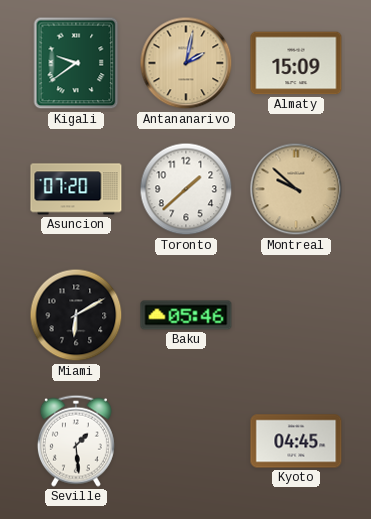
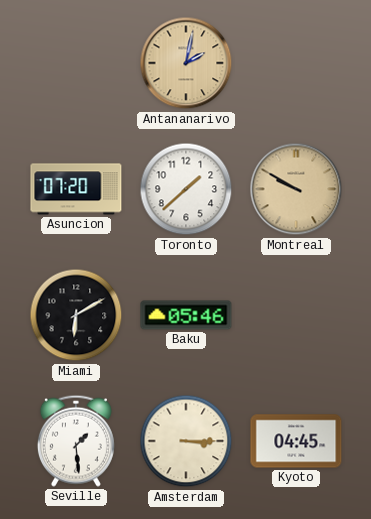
Kigali: 9:39 -> none (76, 63)
Almaty: 15:09 -> none (296, 63)
Montreal: 9:52 -> 9:50 (296, 189)
Amsterdam: none -> 3:15 (186, 441)
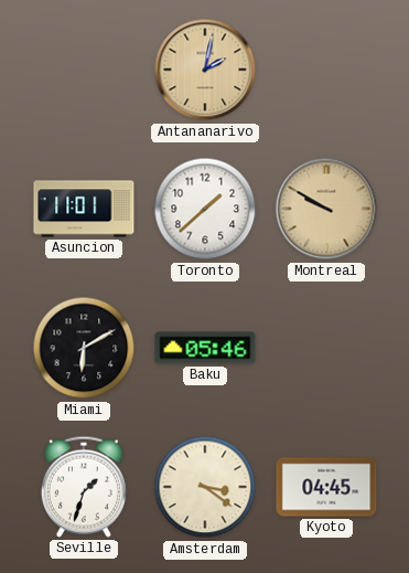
Asuncion: 07:20 -> 11:01 (84, 209)
Seville: 1:29 -> 1:33 (84, 487)
Amsterdam: 3:15 -> 3:21 (205, 487)
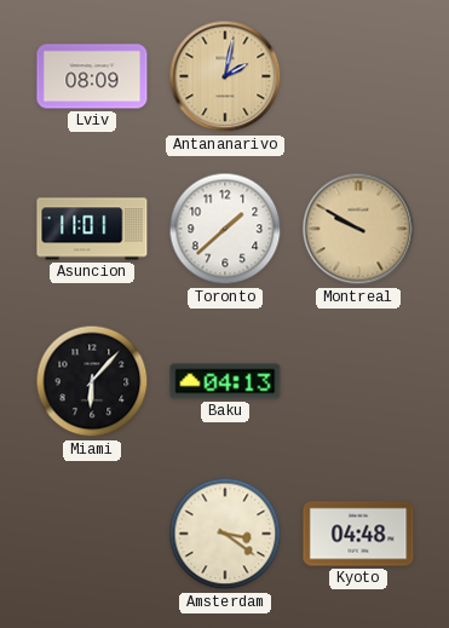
Lviv: none -> 08:09 (92, 76)
Miami: 6:10 -> 6:07 (92, 381)
Baku: 05:46 -> 04:13 (225, 381)
Seville: 1:33 -> none (84, 487)
Kyoto: 04:45 -> 04:48 (358, 534)
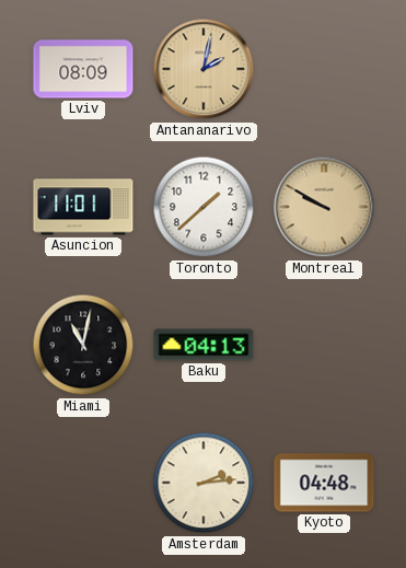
Miami: 6:07 -> 11:02 (83, 345)
Amsterdam: 3:21 -> 2:14 (204, 483)
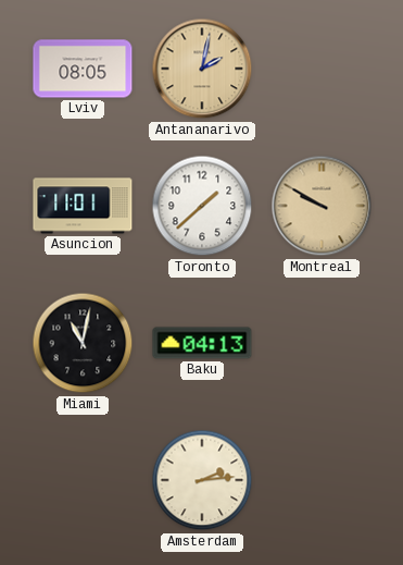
Lviv: 08:09 -> 08:05 (83, 69)
Kyoto: 04:48 -> none (324, 483)
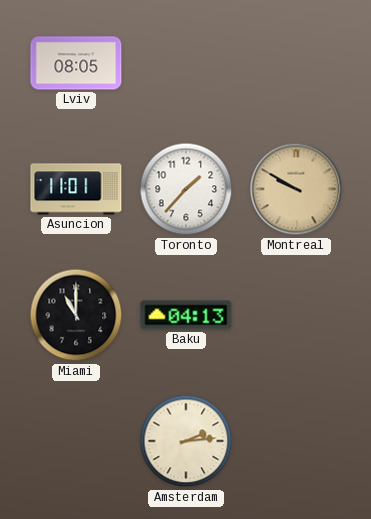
Antananarivo: 2:02 -> none (202, 69)
Toronto: 1:38 -> 1:37 (186, 189)
Miami: 11:02 -> 11:00 (76, 315)
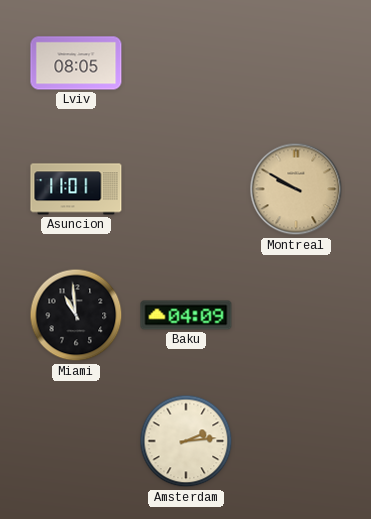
Toronto: 1:37 -> none (186, 189)
Miami: 11:00 -> 10:59 (76, 315)
Baku: 04:13 -> 04:09 (186, 315)
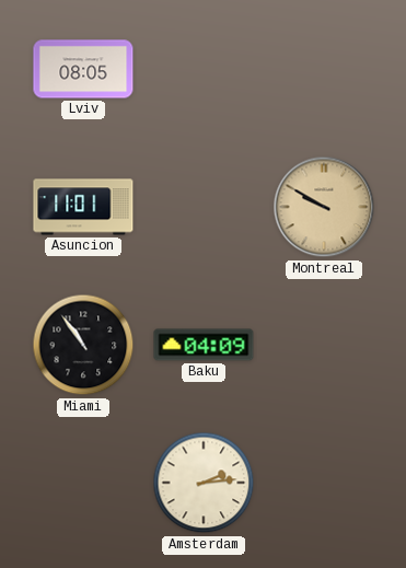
Miami: 10:59 -> 10:54 (83, 345)
